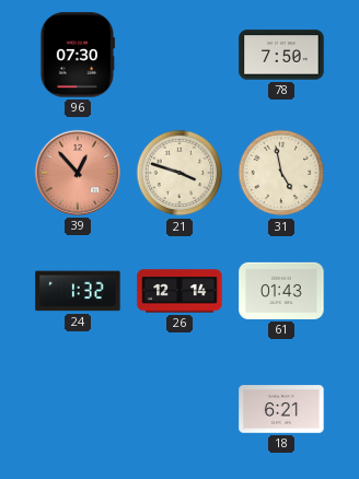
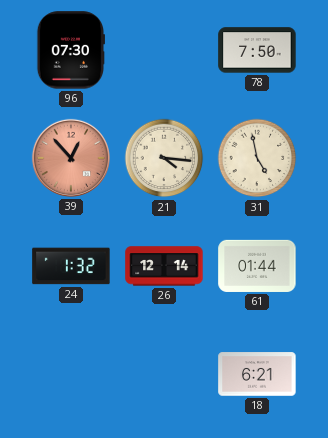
21: 3:48 -> 4:16 (164, 158)
61: 01:43 -> 01:44 (257, 266)
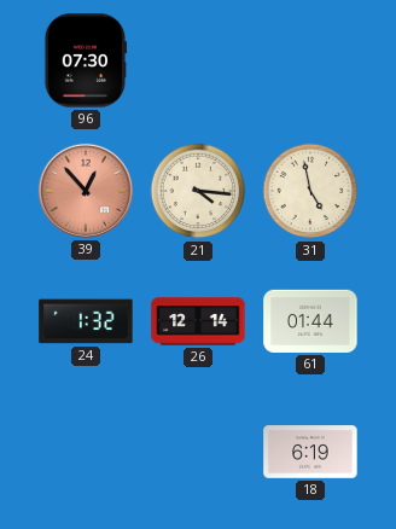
78: 7:50 -> none (257, 50)
18: 6:21 -> 6:19 (310, 452)
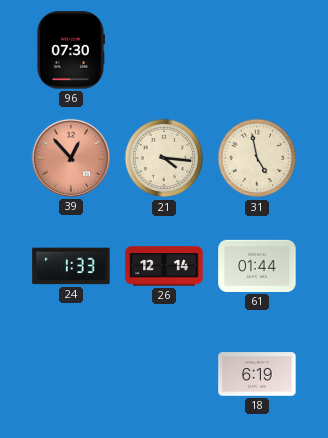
24: 1:32 -> 1:33 (71, 266)
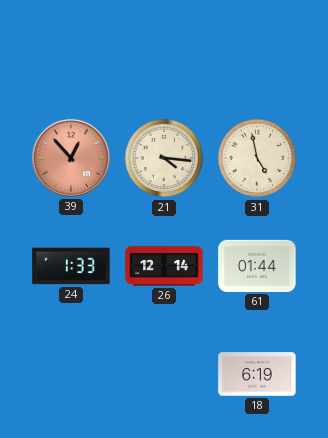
96: 07:30 -> none (70, 50)
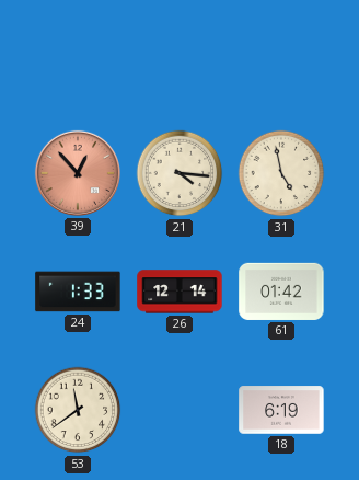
61: 01:44 -> 01:42 (281, 292)
53: none -> 11:39 (78, 410)
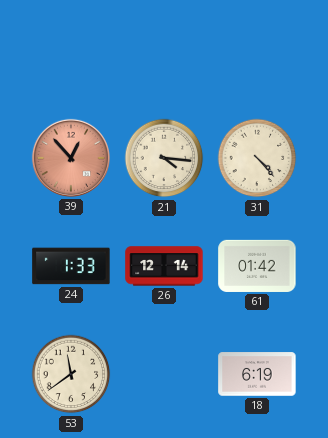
31: 4:58 -> 4:23 (257, 158)
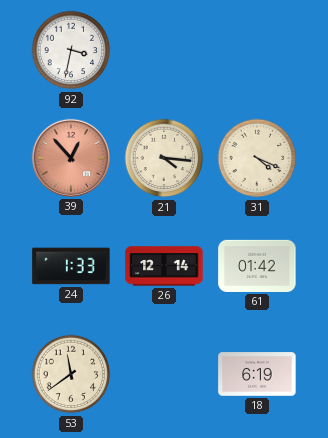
92: none -> 3:32 (71, 50)
31: 4:23 -> 4:19 (257, 158)
